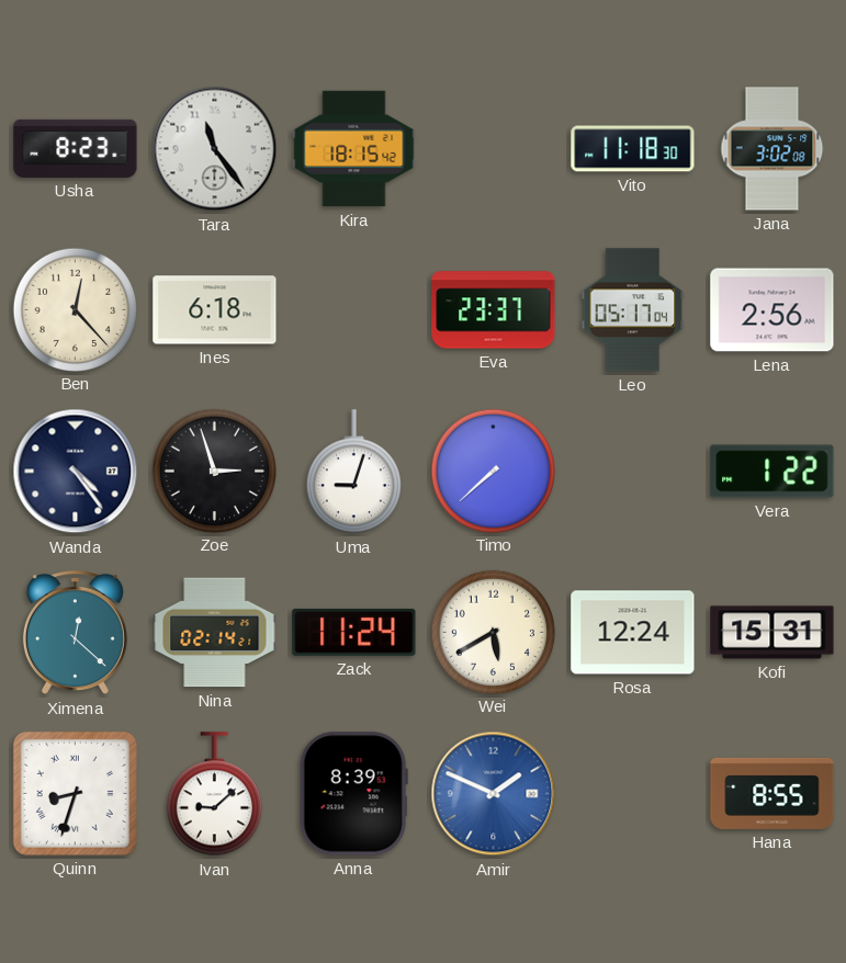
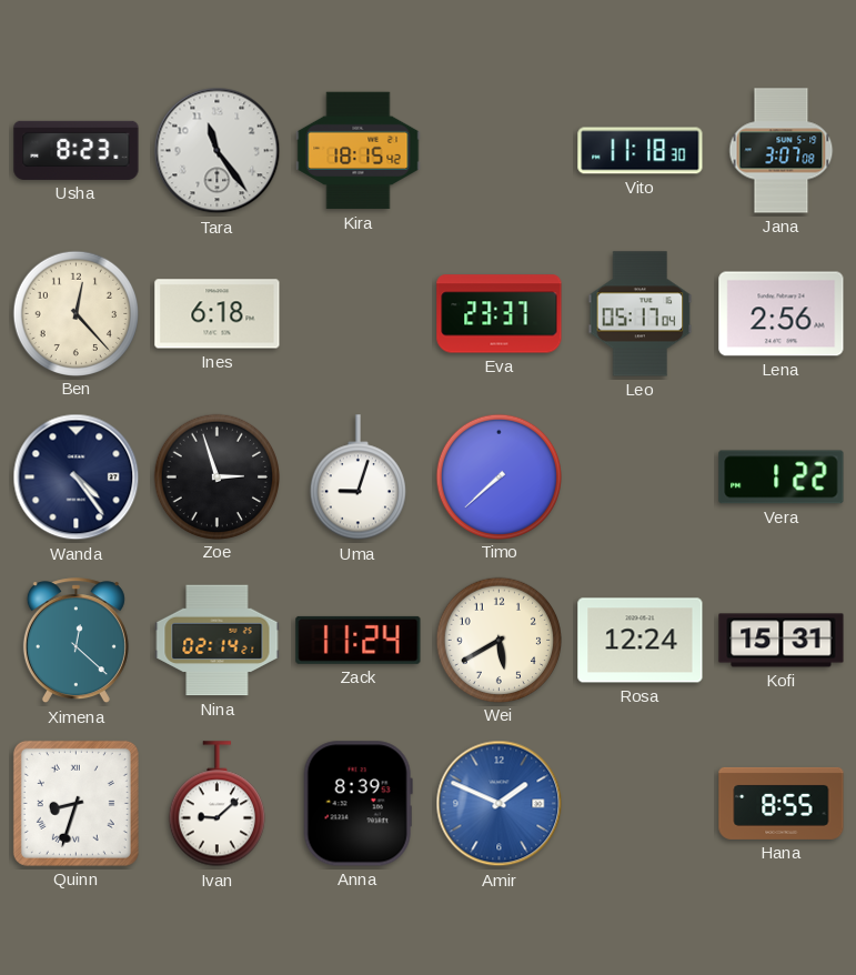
Jana: 3:02 -> 3:07 (782, 151)
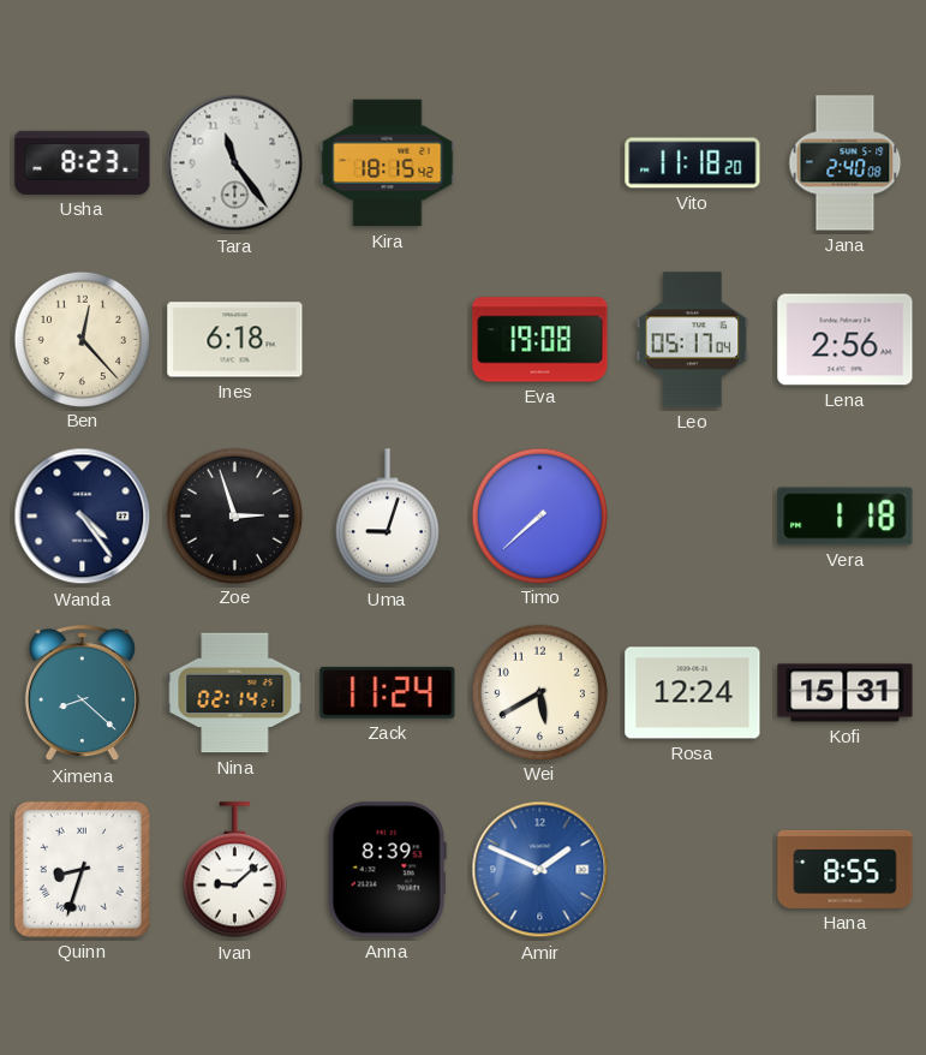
Vito: 11:18:30 -> 11:18:20 (693, 163)
Jana: 3:07 -> 2:40 (846, 163)
Eva: 23:37 -> 19:08 (540, 340)
Vera: 1:22 -> 1:18 (846, 517)
Ximena: 12:22 -> 8:22 (82, 693)
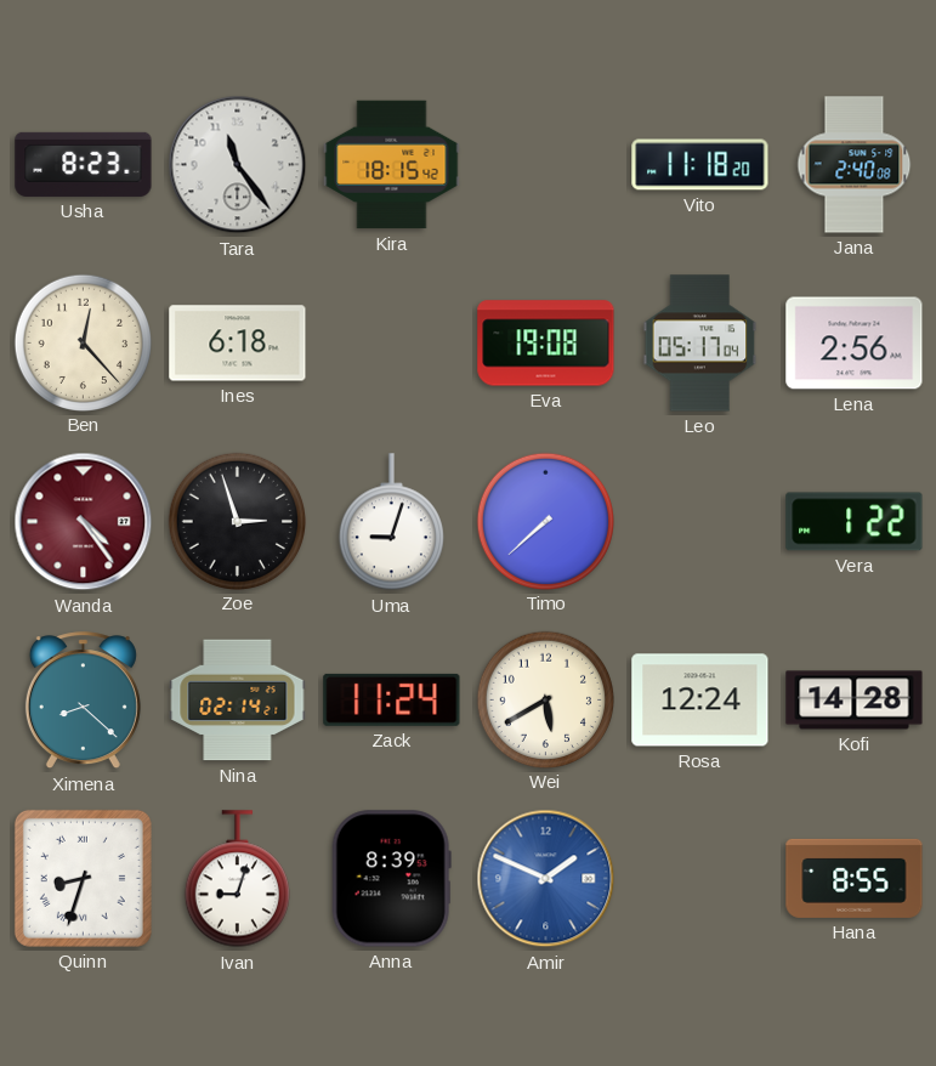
Wanda dial: navy -> burgundy (84, 522)
Vera: 1:18 -> 1:22 (855, 522)
Kofi: 15:31 -> 14:28 (855, 701)
Ivan: 9:08 -> 9:03 (237, 879)
